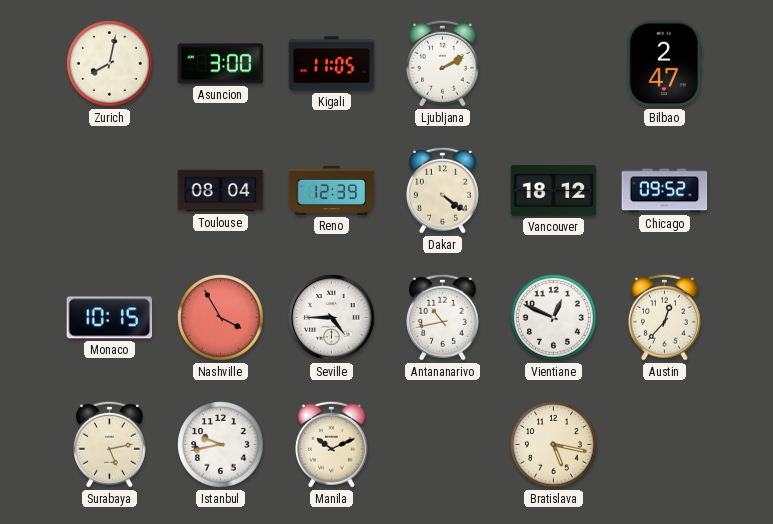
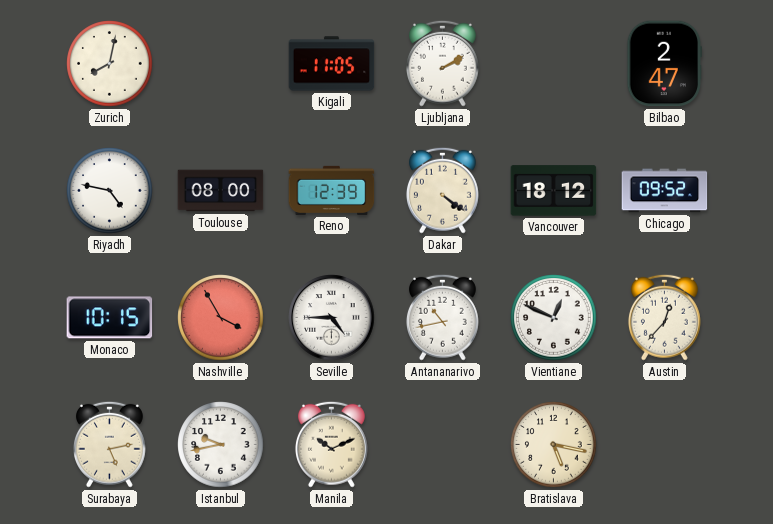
Asuncion: 3:00 -> none (221, 64)
Riyadh: none -> 4:47 (110, 191)
Toulouse: 08:04 -> 08:00 (221, 191)
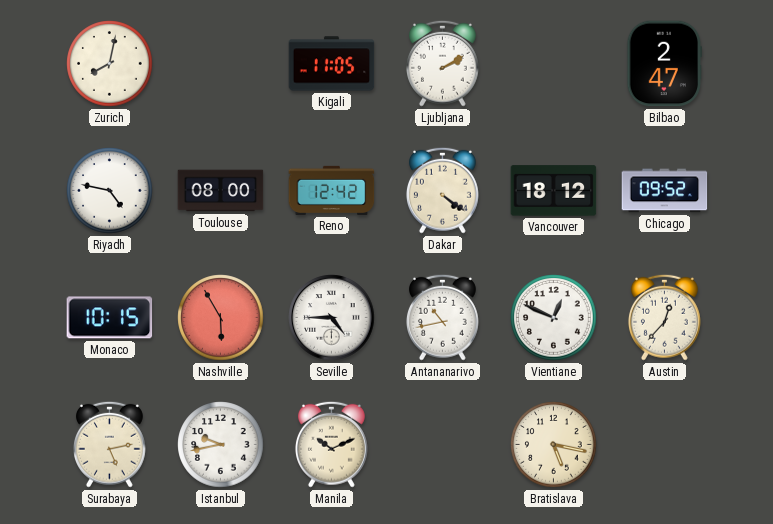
Reno: 12:39 -> 12:42 (332, 190)
Nashville: 3:55 -> 5:55 (221, 318)
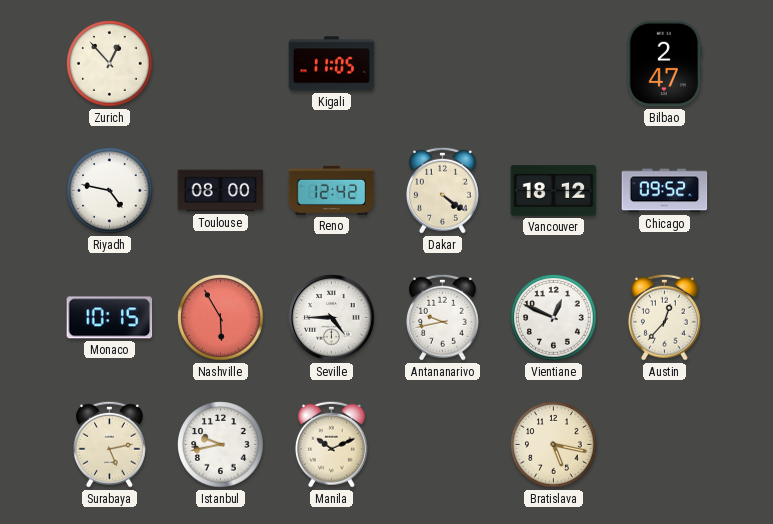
Zurich: 8:02 -> 12:53 (110, 64)
Ljubljana: 2:10 -> none (442, 63)
Antananarivo: 10:43 -> 9:43 (442, 317)
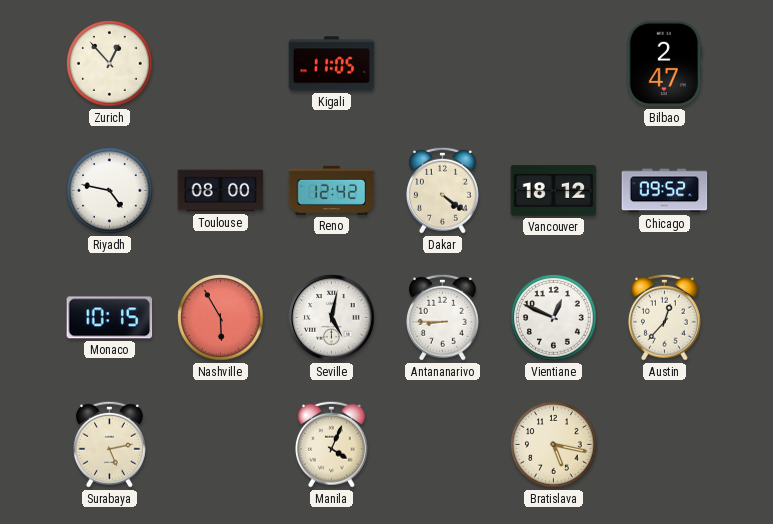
Seville: 4:45 -> 5:02 (332, 318)
Antananarivo: 9:43 -> 8:45 (442, 317)
Istanbul: 9:43 -> none (221, 445)
Manila: 10:11 -> 4:04 (331, 444)
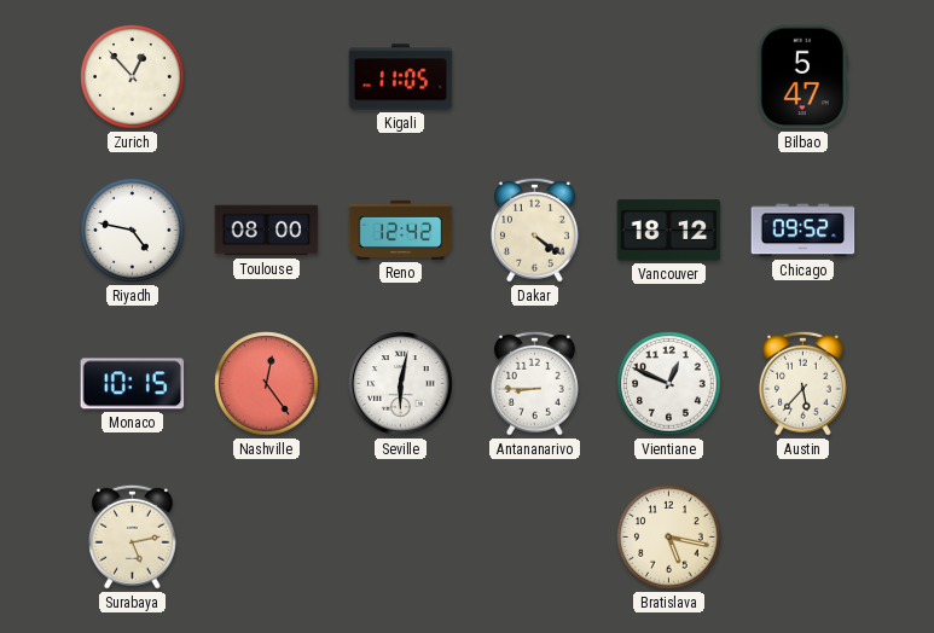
Bilbao: 2:47 -> 5:47 (804, 77)
Nashville: 5:55 -> 12:24 (267, 384)
Seville: 5:02 -> 6:02 (401, 384)
Austin: 12:37 -> 5:37 (802, 383)
Manila: 4:04 -> none (331, 444)
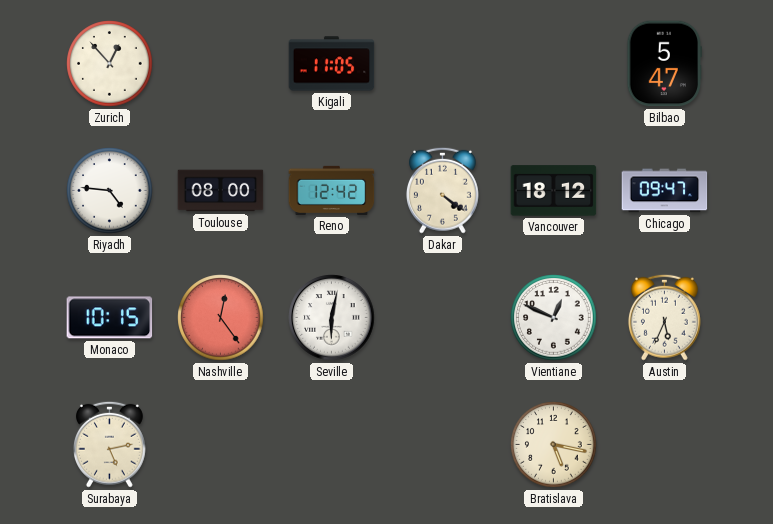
Riyadh: 4:47 -> 4:46 (110, 191)
Chicago: 09:52 -> 09:47 (665, 191)
Antananarivo: 8:45 -> none (534, 383)
Austin: 5:37 -> 5:34 (664, 317)
